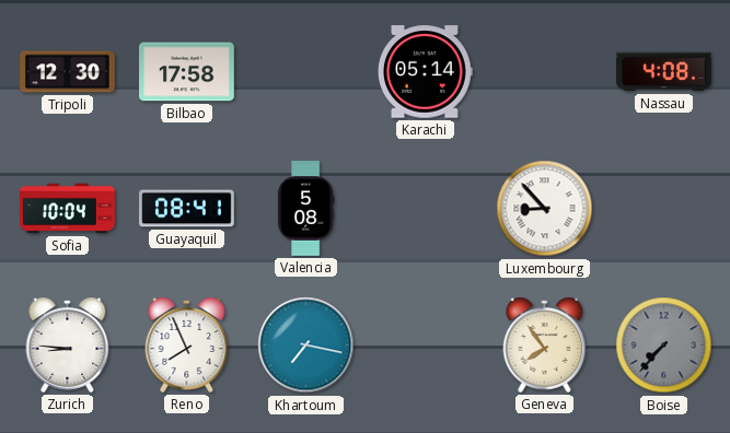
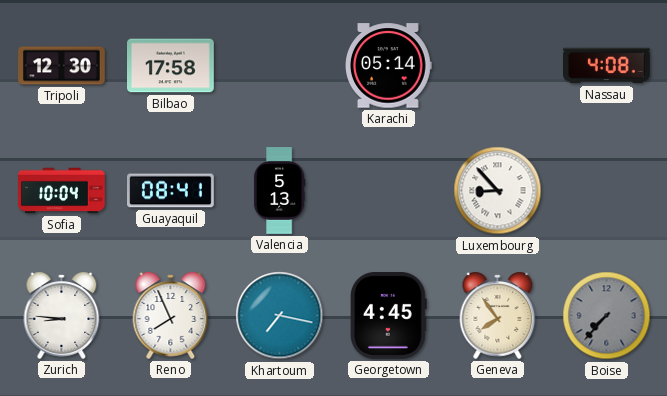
Valencia: 5:08 -> 5:13 (279, 191)
Georgetown: none -> 4:45 (389, 316)
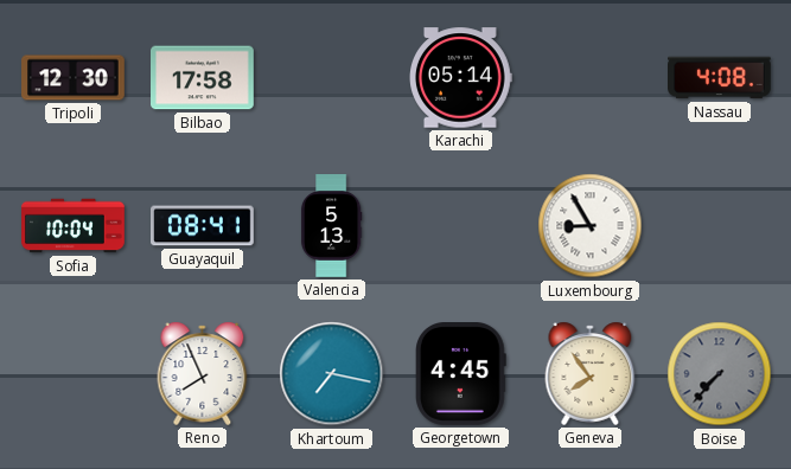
Luxembourg: 8:53 -> 8:55 (591, 226)
Zurich: 8:46 -> none (62, 315)
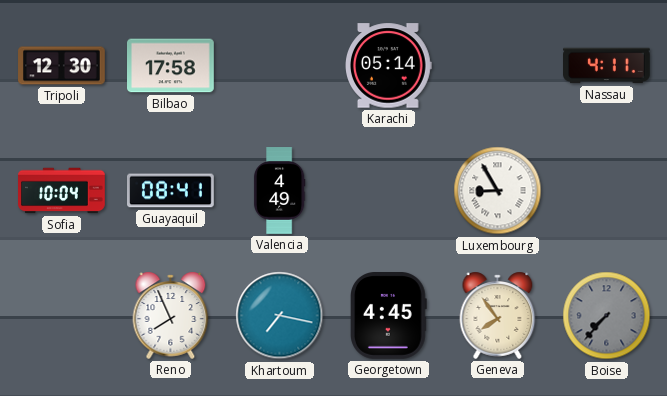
Nassau: 4:08 -> 4:11 (607, 66)
Valencia: 5:13 -> 4:49 (279, 191)
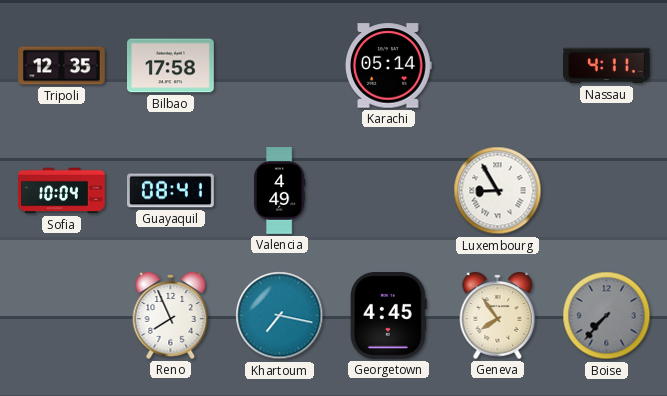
Tripoli: 12:30 -> 12:35 (62, 66)
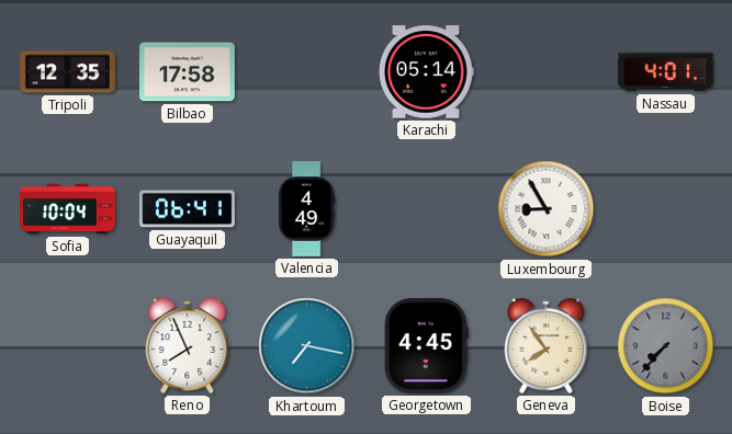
Nassau: 4:11 -> 4:01 (666, 72)
Guayaquil: 08:41 -> 06:41 (188, 209)
